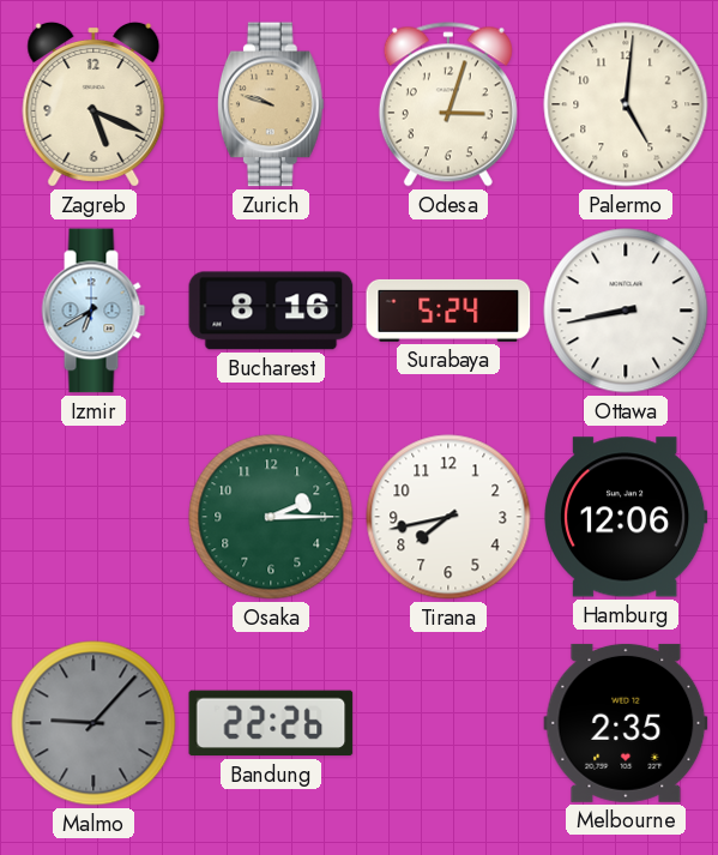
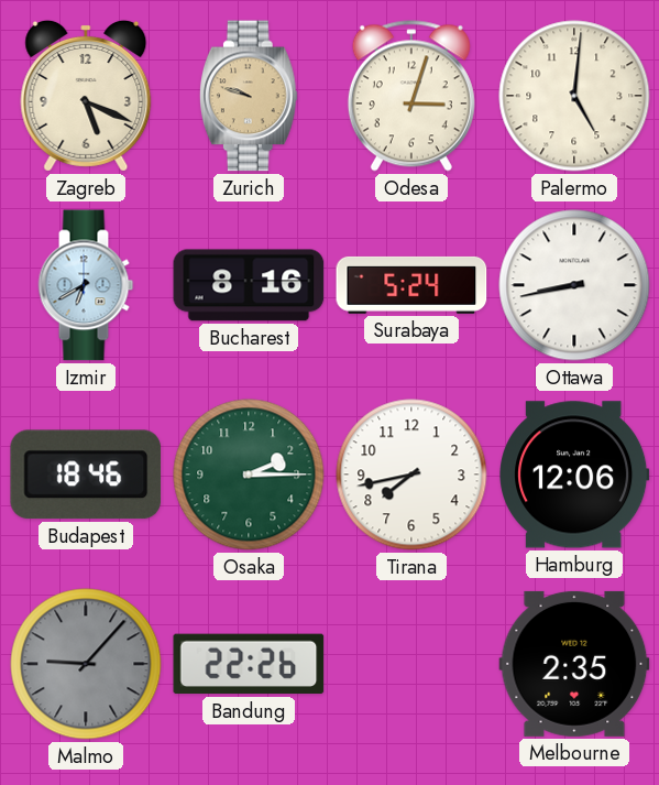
Budapest: none -> 18:46 (86, 475)
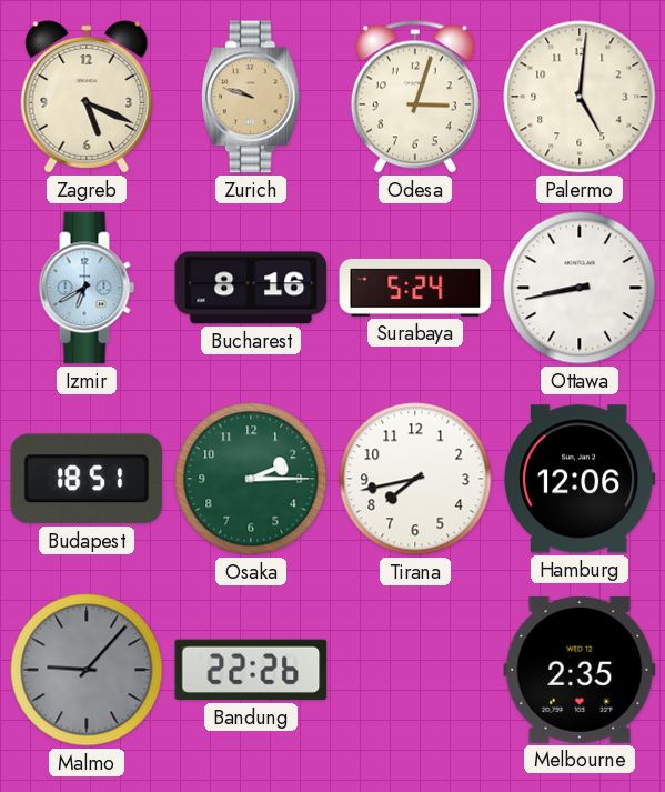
Budapest: 18:46 -> 18:51 (87, 479)
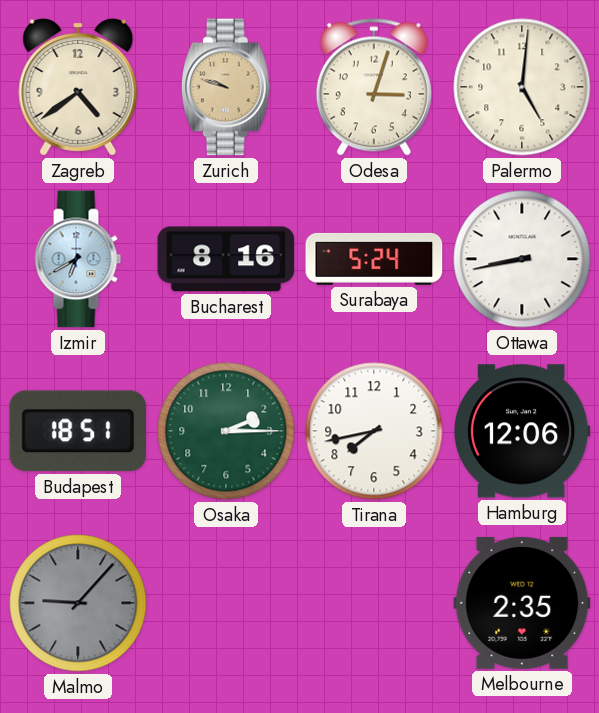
Zagreb: 5:19 -> 4:39 (78, 87)
Bandung: 22:26 -> none (251, 670)
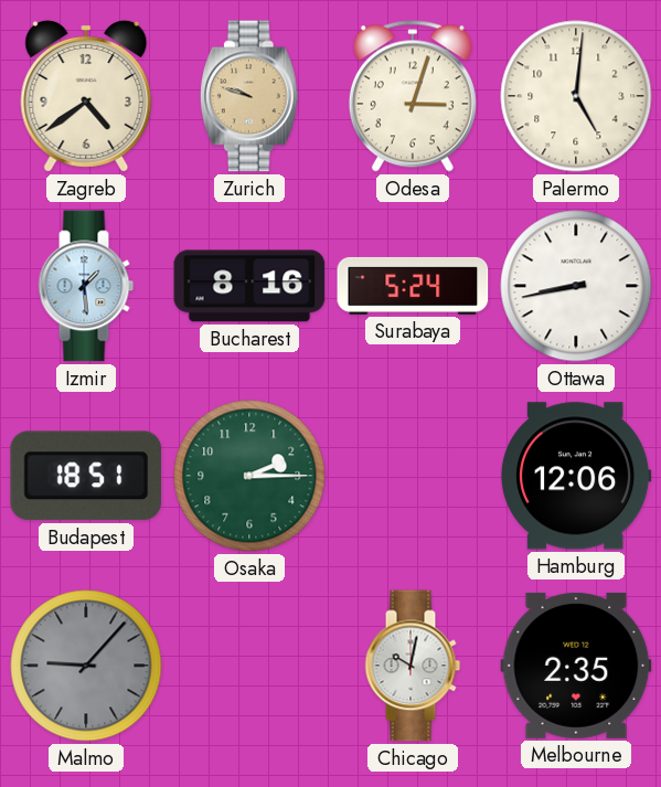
Izmir: 6:40 -> 1:29 (86, 286)
Tirana: 7:43 -> none (374, 431)
Chicago: none -> 10:02 (413, 666)
